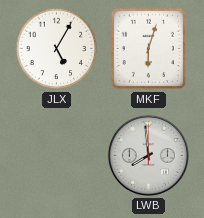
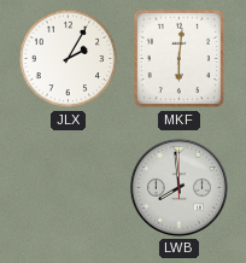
JLX: 5:05 -> 2:05 (69, 59)
MKF: 6:03 -> 6:01 (180, 59)
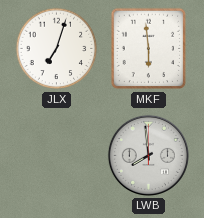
JLX: 2:05 -> 7:03 (57, 49)
MKF: 6:01 -> 5:59 (149, 49)
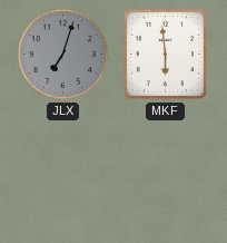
JLX dial: white -> grey (63, 55)
LWB: 7:59 -> none (148, 155)
